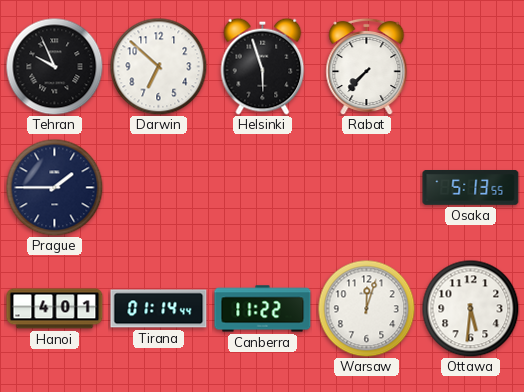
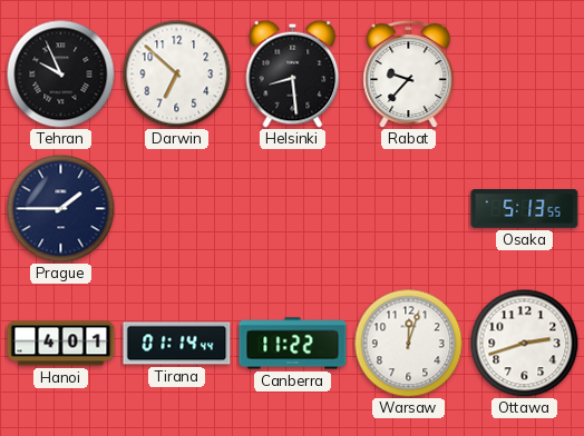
Helsinki: 5:57 -> 8:29 (293, 73)
Rabat: 7:37 -> 9:37 (409, 73)
Ottawa: 5:31 -> 2:42 (524, 343)
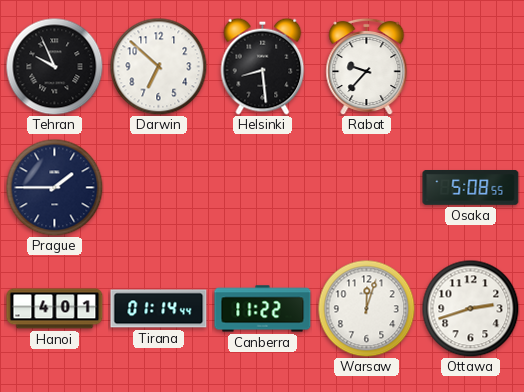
Osaka: 5:13 -> 5:08 (471, 188)
